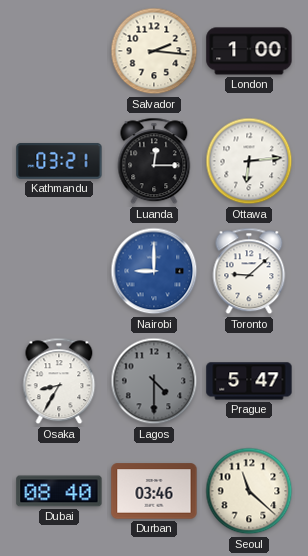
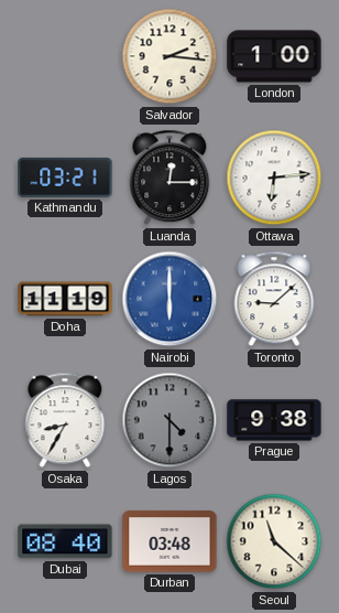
Doha: none -> 11:19 (65, 299)
Nairobi: 9:00 -> 6:00 (169, 299)
Prague: 5:47 -> 9:38 (274, 420)
Durban: 03:46 -> 03:48 (169, 541)
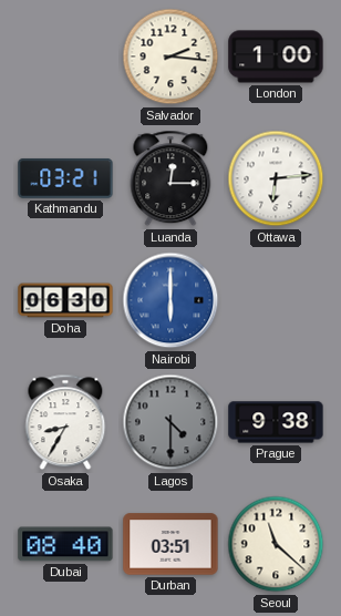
Doha: 11:19 -> 06:30 (65, 300)
Toronto: 9:08 -> none (274, 299)
Durban: 03:48 -> 03:51 (170, 544)
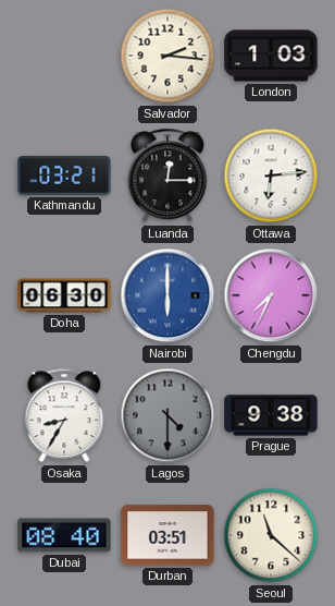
London: 1:00 -> 1:03 (271, 56)
Chengdu: none -> 7:34 (271, 295)
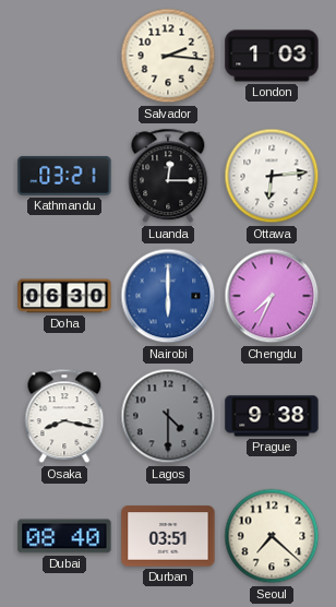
Osaka: 8:35 -> 8:17 (64, 416)
Seoul: 11:22 -> 7:22 (272, 536)
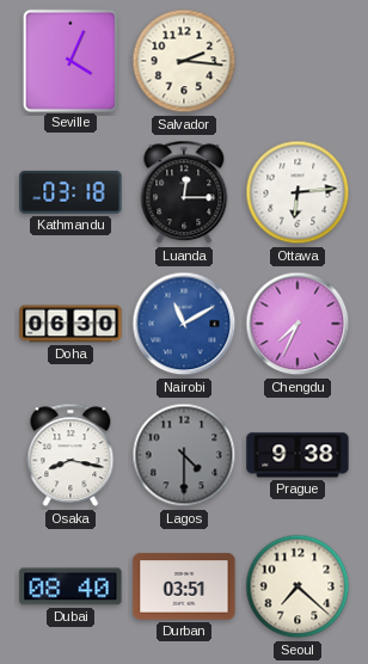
Seville: none -> 4:04 (69, 60)
London: 1:03 -> none (272, 56)
Kathmandu: 03:21 -> 03:18 (70, 192)
Nairobi: 6:00 -> 11:10 (184, 324)
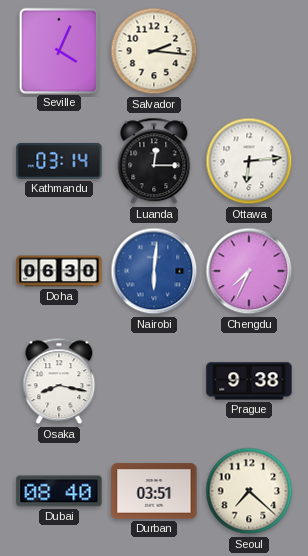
Kathmandu: 03:18 -> 03:14 (59, 161)
Nairobi: 11:10 -> 6:01 (154, 271)
Lagos: 4:30 -> none (184, 455)
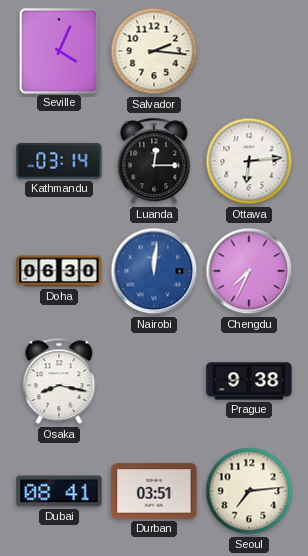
Nairobi: 6:01 -> 12:01 (154, 271)
Dubai: 08:40 -> 08:41 (59, 491)
Seoul: 7:22 -> 7:14 (249, 491)
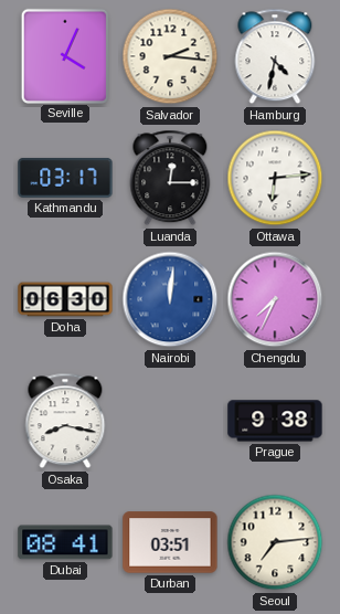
Hamburg: none -> 4:32 (275, 56)
Kathmandu: 03:14 -> 03:17 (65, 178)
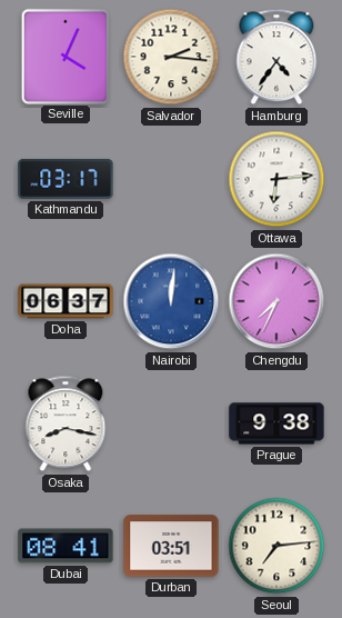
Hamburg: 4:32 -> 4:36 (276, 57)
Luanda: 12:15 -> none (170, 178)
Doha: 06:30 -> 06:37 (66, 301)
